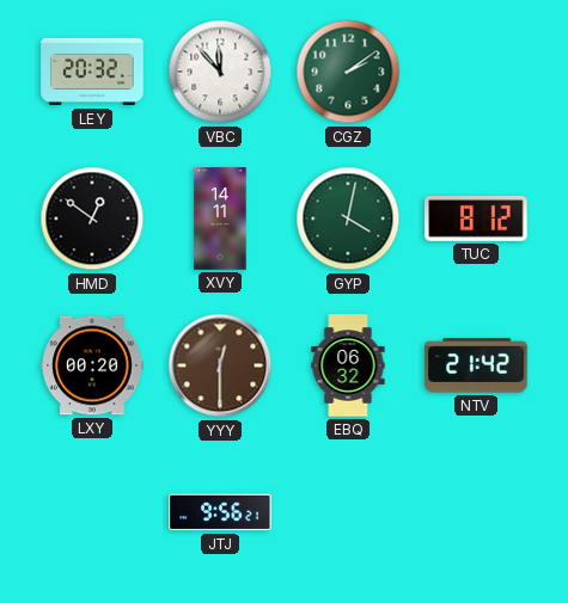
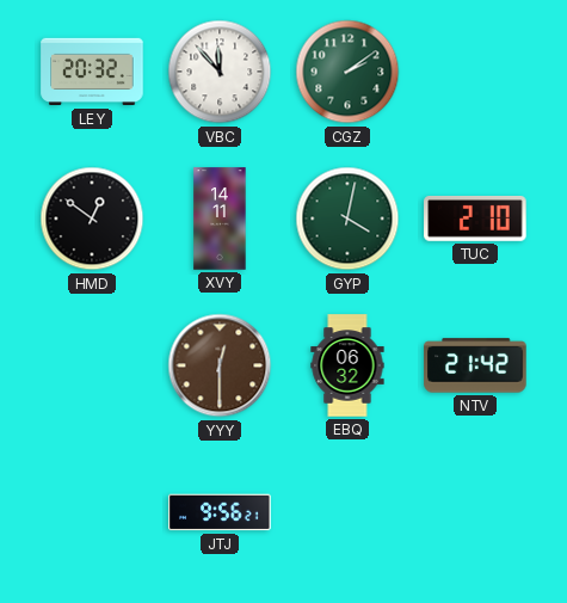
TUC: 8:12 -> 2:10 (475, 220)
LXY: 00:20 -> none (92, 365)
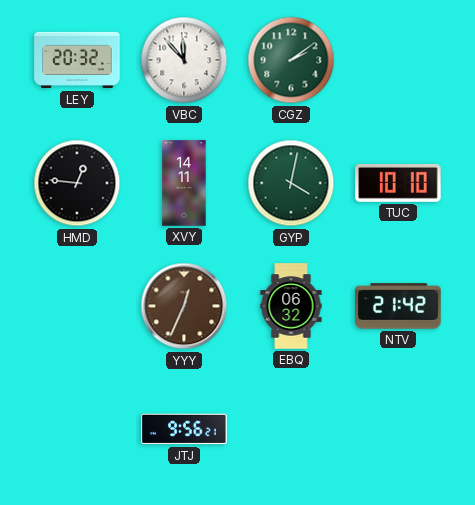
HMD: 12:51 -> 12:46 (77, 183)
TUC: 2:10 -> 10:10 (398, 184)
YYY: 12:30 -> 12:34 (184, 306)
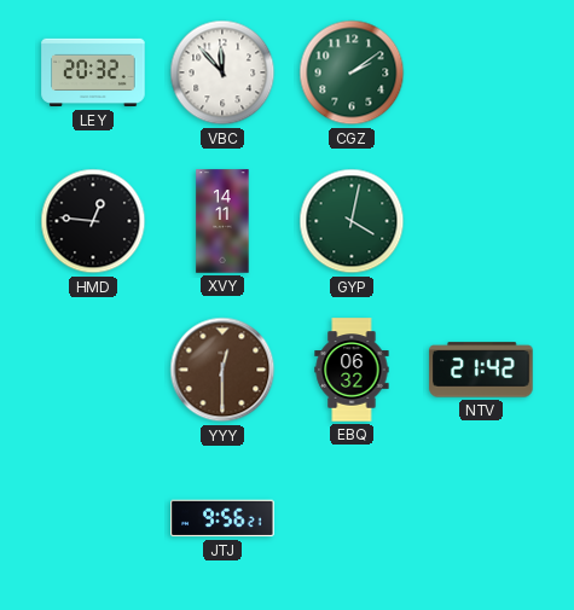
TUC: 10:10 -> none (398, 184)
YYY: 12:34 -> 12:30 (222, 370)
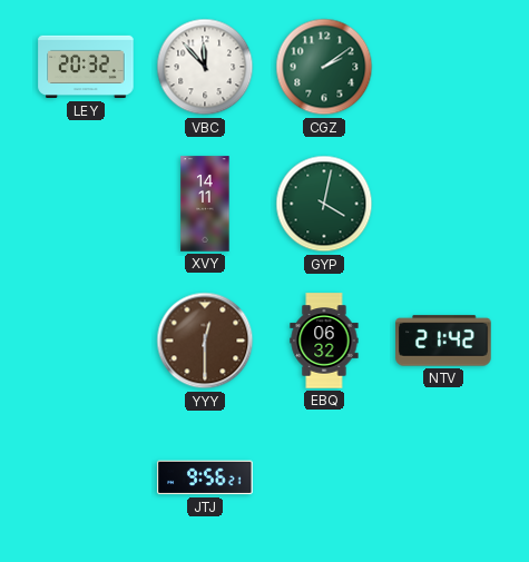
HMD: 12:46 -> none (93, 221)
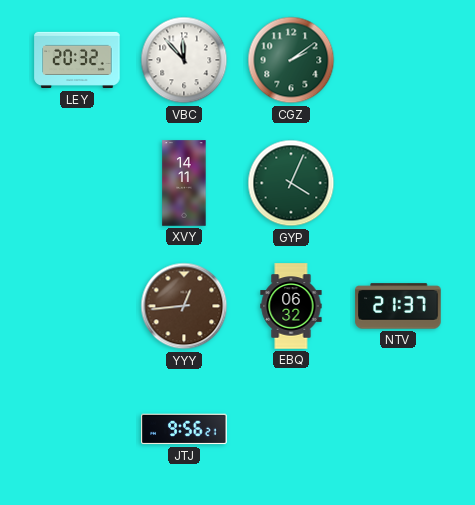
GYP: 4:02 -> 4:04 (291, 183)
YYY: 12:30 -> 12:44 (184, 306)
NTV: 21:42 -> 21:37 (398, 306)
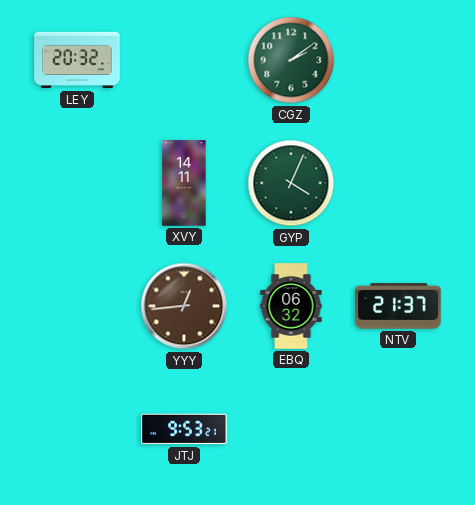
VBC: 11:53 -> none (184, 60)
JTJ: 9:56 -> 9:53 (184, 429)
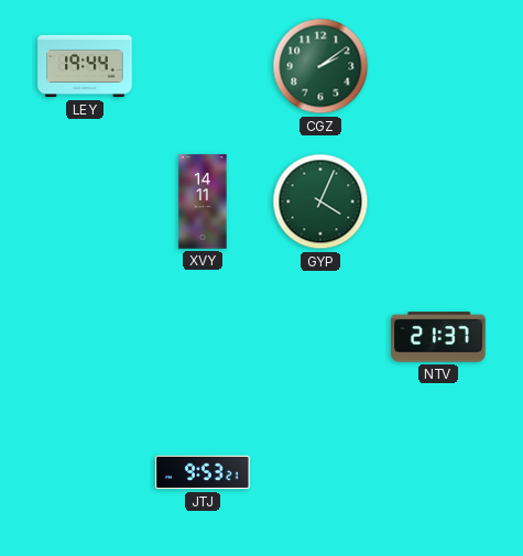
LEY: 20:32 -> 19:44 (85, 66)
YYY: 12:44 -> none (184, 306)
EBQ: 06:32 -> none (291, 306)
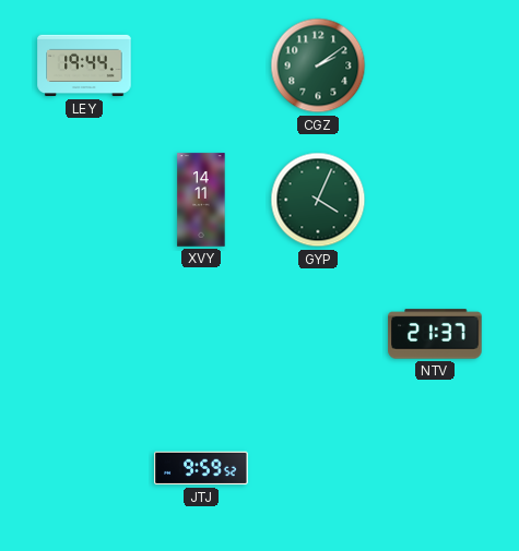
JTJ: 9:53 -> 9:59 (201, 468)
